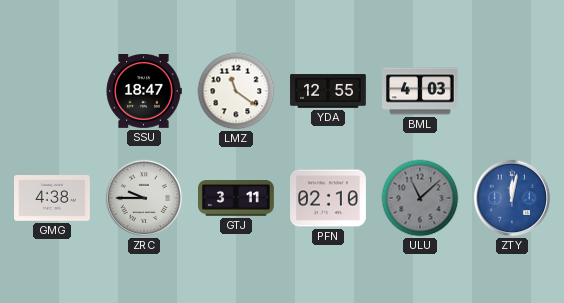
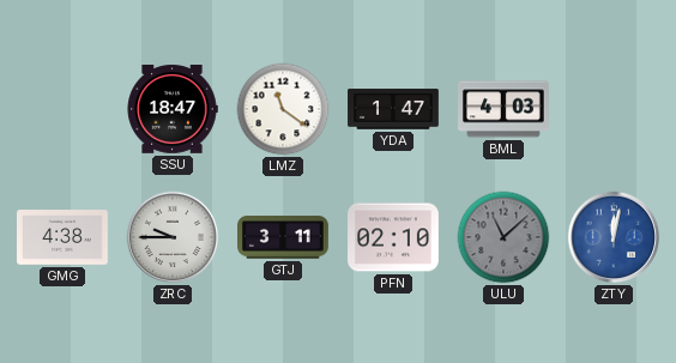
YDA: 12:55 -> 1:47 (393, 109)
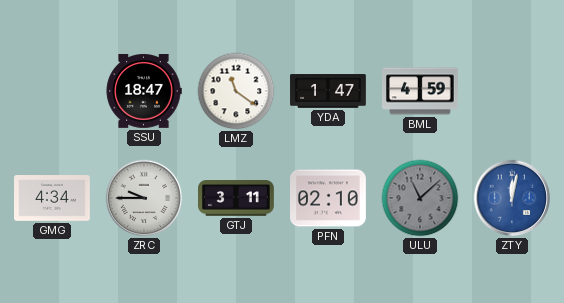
BML: 4:03 -> 4:59 (421, 91)
GMG: 4:38 -> 4:34 (53, 198)
